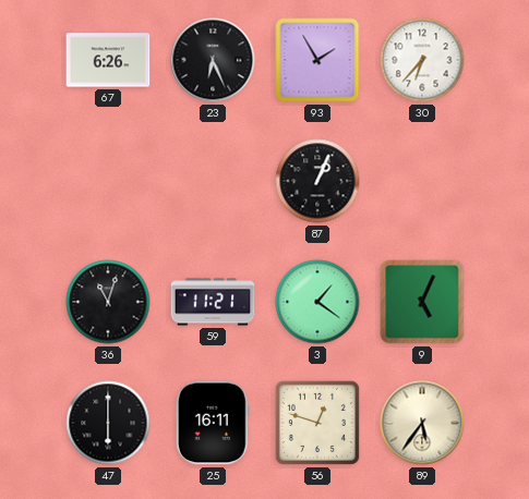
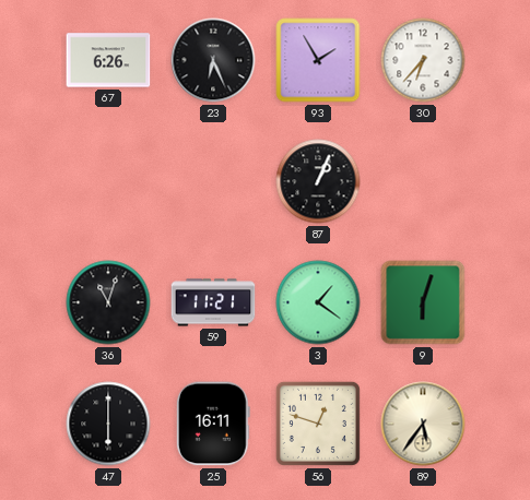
9: 5:04 -> 6:03 (423, 302)
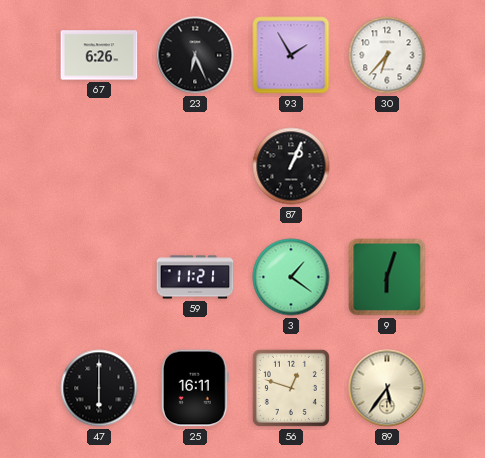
36: 11:03 -> none (108, 302)
